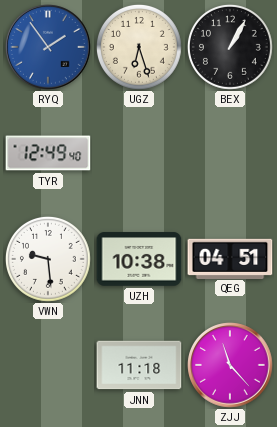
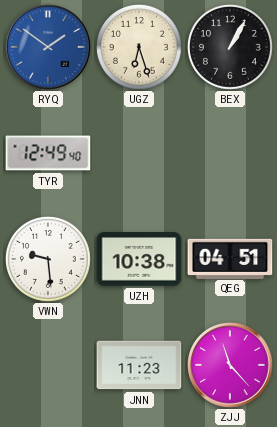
RYQ: 1:54 -> 1:51 (48, 47)
JNN: 11:18 -> 11:23 (139, 365)
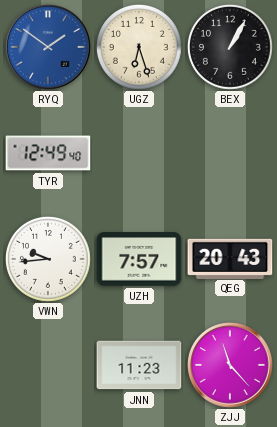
VWN: 9:29 -> 9:44 (48, 259)
UZH: 10:38 -> 7:57 (139, 259)
QEG: 04:51 -> 20:43 (230, 258)
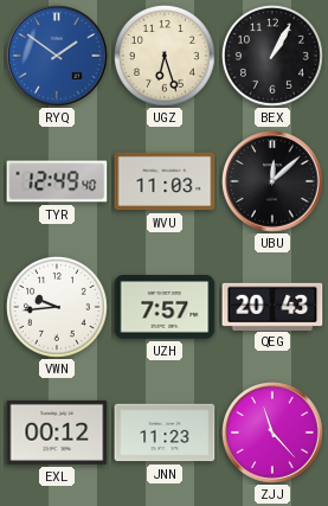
WVU: none -> 11:03 (165, 181)
UBU: none -> 12:08 (272, 181)
EXL: none -> 00:12 (57, 433)
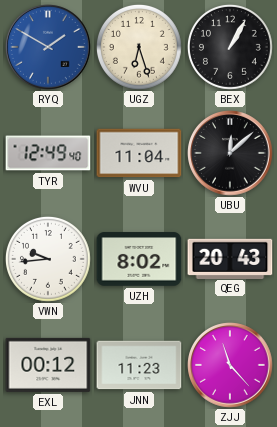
RYQ: 1:51 -> 1:50 (48, 47)
WVU: 11:03 -> 11:04 (139, 153)
UZH: 7:57 -> 8:02 (139, 259)
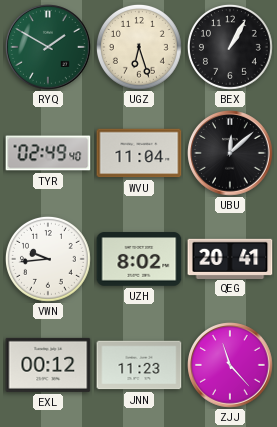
RYQ dial: blue -> green (48, 47)
TYR: 12:49 -> 02:49 (48, 153)
QEG: 20:43 -> 20:41 (230, 258)
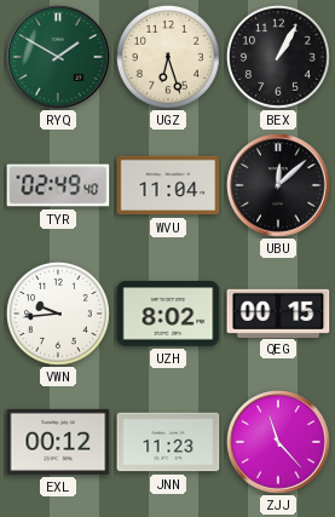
QEG: 20:41 -> 00:15 (278, 312)
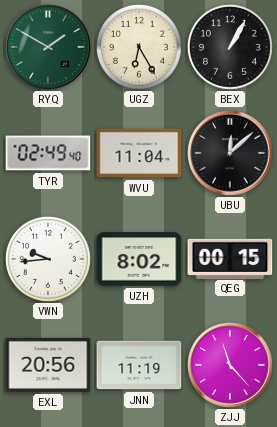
UGZ: 6:27 -> 6:25 (139, 47)
EXL: 00:12 -> 20:56 (48, 365)
JNN: 11:23 -> 11:19 (139, 365)
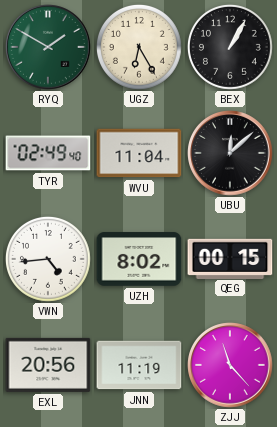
VWN: 9:44 -> 4:44 (48, 259)
